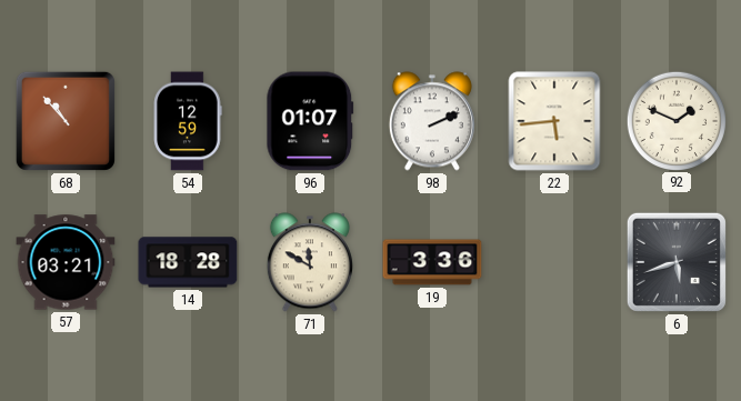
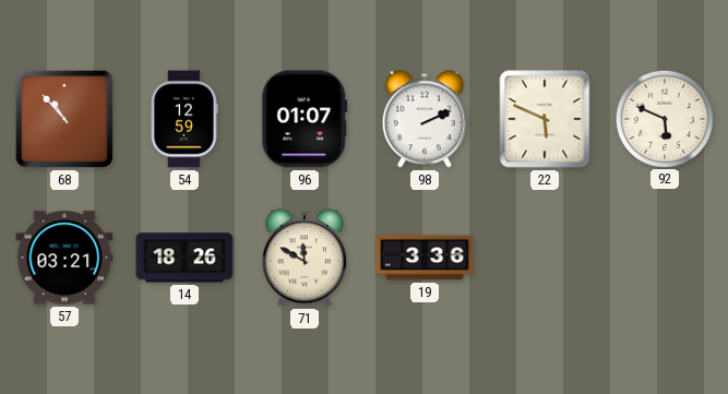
22: 5:44 -> 5:49 (545, 119)
92: 1:49 -> 5:49 (664, 118)
14: 18:28 -> 18:26 (184, 258)
6: 5:42 -> none (677, 262)
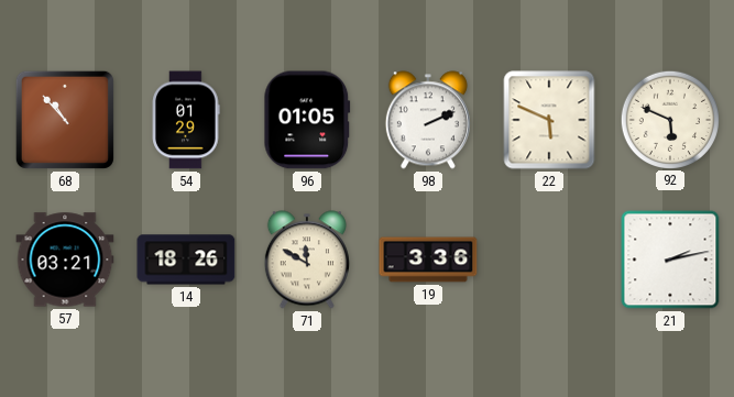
54: 12:59 -> 01:29 (186, 120)
96: 01:07 -> 01:05 (307, 120)
21: none -> 2:13 (670, 260)
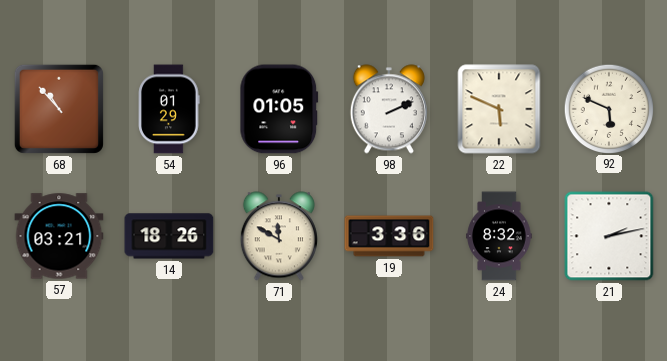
24: none -> 8:32 (499, 236)
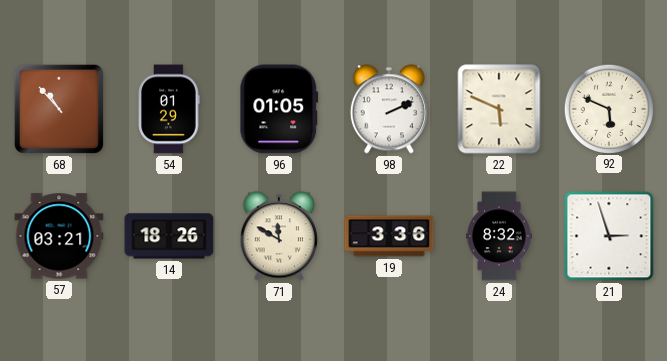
21: 2:13 -> 2:57 (609, 236)
